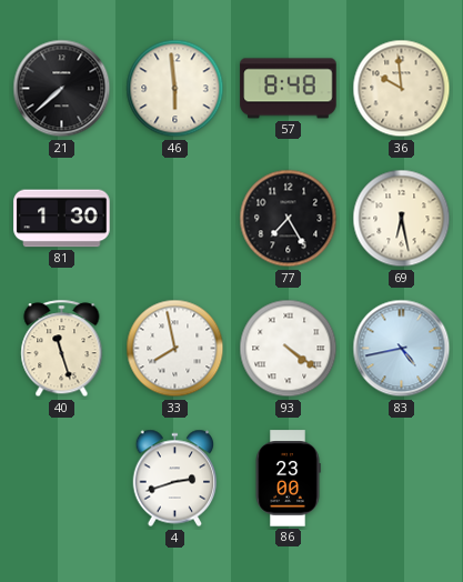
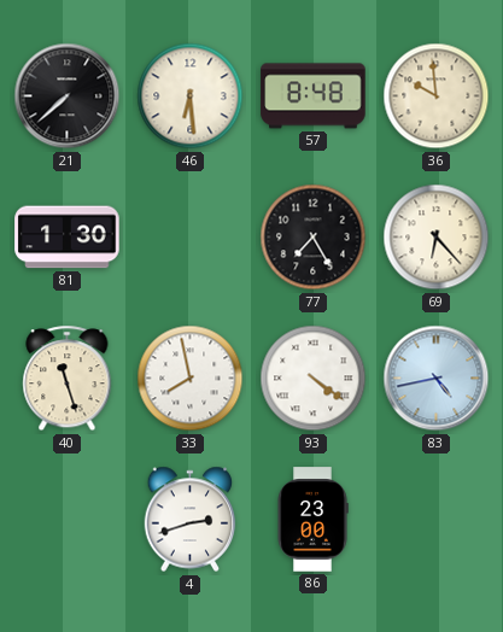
46: 5:59 -> 6:29 (191, 96)
69: 6:28 -> 6:23 (437, 238)
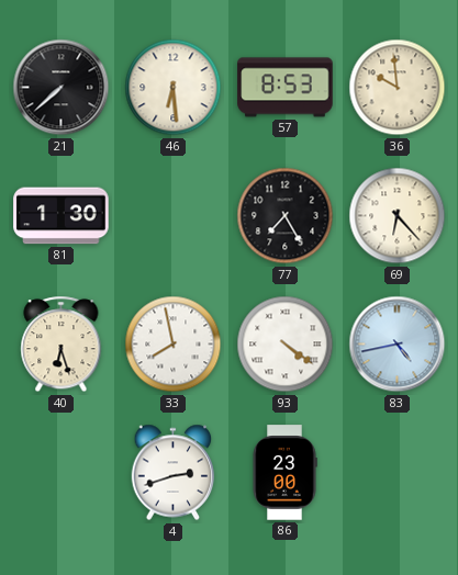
57: 8:48 -> 8:53 (286, 88)
40: 11:27 -> 6:27 (62, 345)
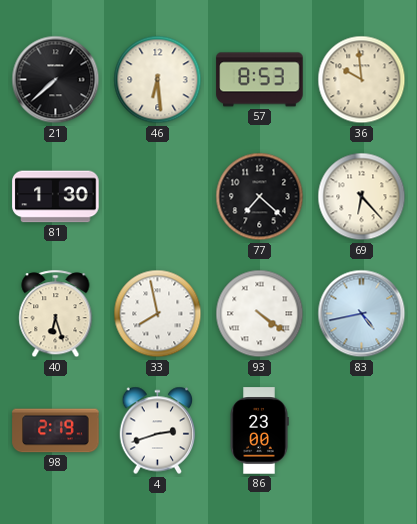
77: 7:25 -> 7:22 (260, 197)
98: none -> 2:19 (56, 431)
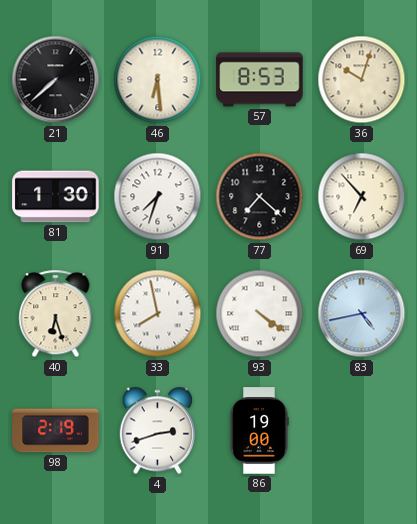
36: 9:59 -> 10:03 (362, 80)
91: none -> 7:33 (158, 197)
69: 6:23 -> 6:53 (362, 197)
86: 23:00 -> 19:00 (259, 431)
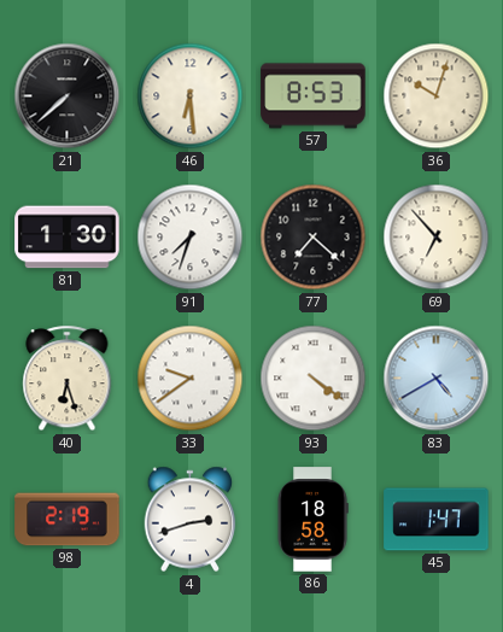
33: 7:58 -> 9:39 (191, 379)
83: 4:43 -> 4:40 (437, 379)
86: 19:00 -> 18:58 (312, 520)
45: none -> 1:47 (437, 520)
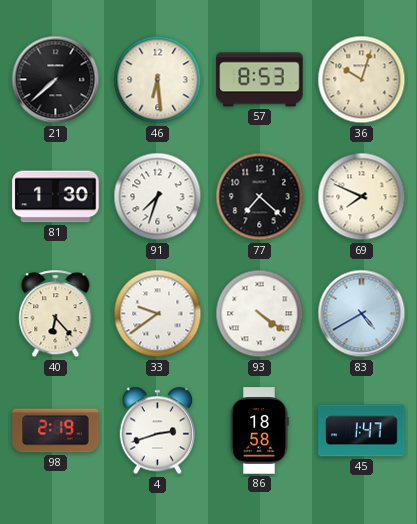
69: 6:53 -> 7:49 (362, 197)
40: 6:27 -> 6:23 (56, 314)
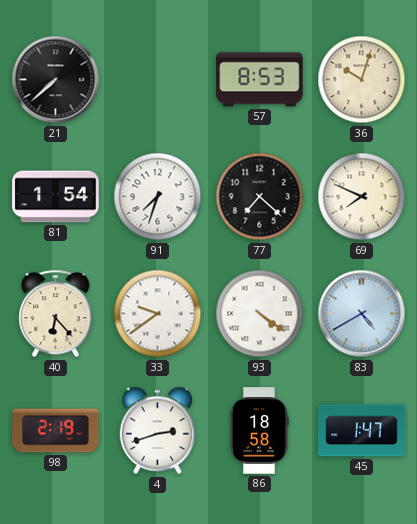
46: 6:29 -> none (158, 80)
81: 1:30 -> 1:54 (56, 197)
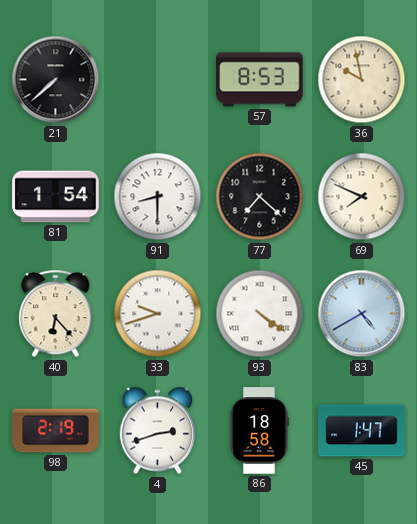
36: 10:03 -> 9:58 (362, 80)
91: 7:33 -> 8:30 (158, 197)
33: 9:39 -> 9:42 (158, 314)
